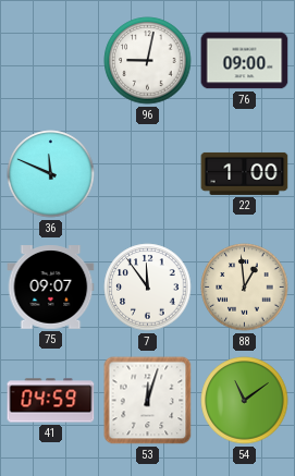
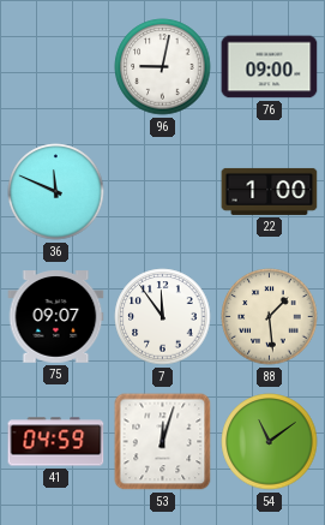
88: 12:59 -> 1:29 (270, 317)
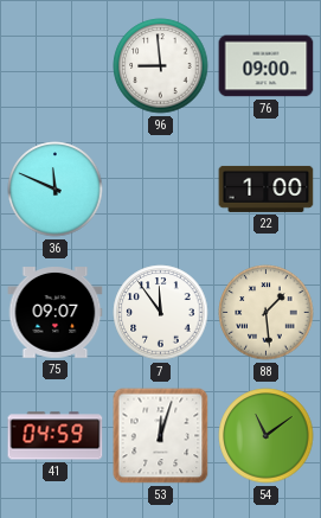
96: 9:02 -> 8:59 (161, 66)
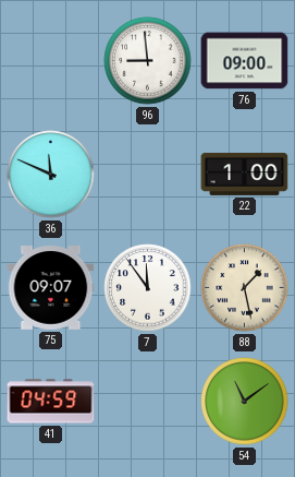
88: 1:29 -> 1:28 (245, 288)
53: 12:03 -> none (161, 436)
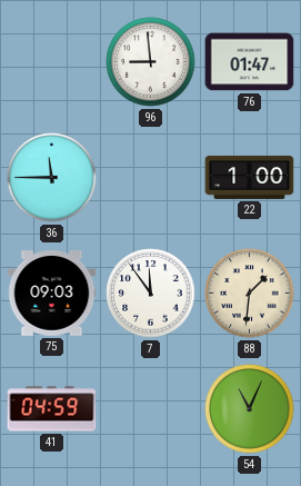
76: 09:00 -> 01:47 (250, 62)
36: 11:49 -> 11:45 (52, 178)
75: 09:07 -> 09:03 (52, 294)
88: 1:28 -> 1:31 (250, 294)
54: 11:09 -> 11:04 (250, 409)
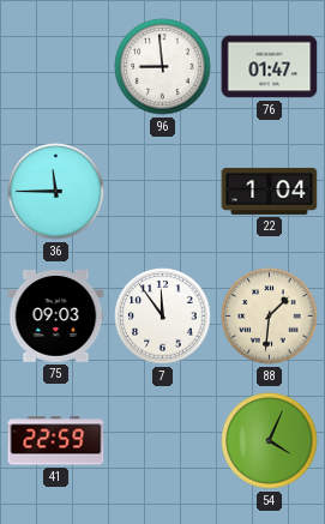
22: 1:00 -> 1:04 (270, 191)
41: 04:59 -> 22:59 (56, 441)
54: 11:04 -> 4:04 (270, 441)
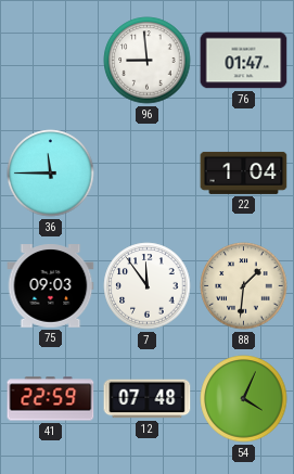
12: none -> 07:48 (148, 399)
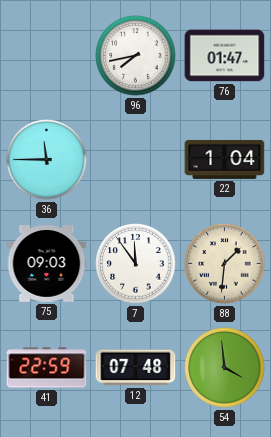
96: 8:59 -> 7:43 (136, 56)
54: 4:04 -> 3:59 (225, 368)
